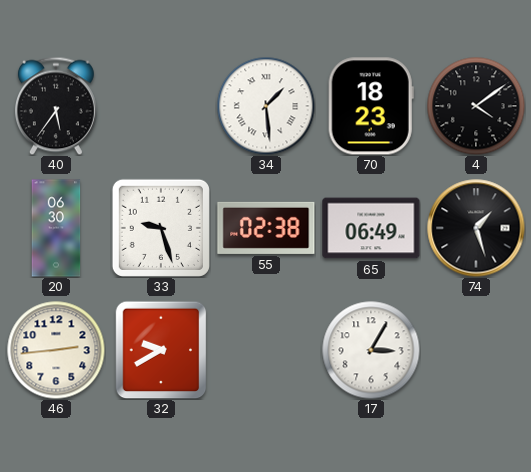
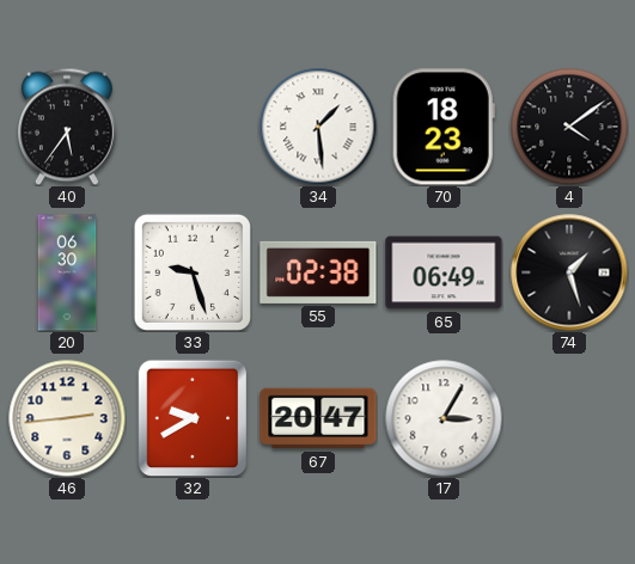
67: none -> 20:47 (318, 418)
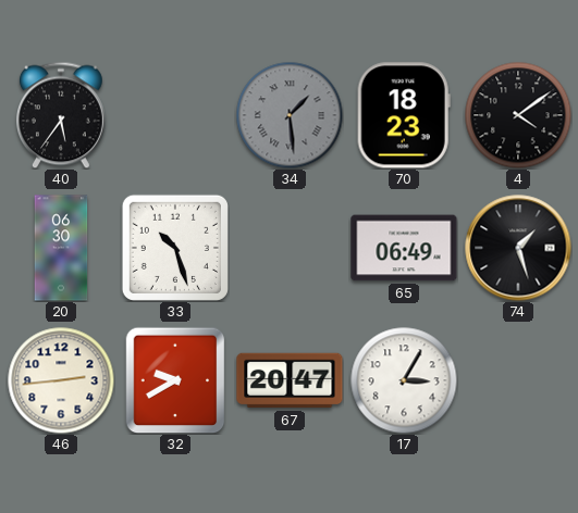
34 dial: white -> grey (290, 115)
33: 9:27 -> 10:27 (175, 248)
55: 02:38 -> none (318, 272)
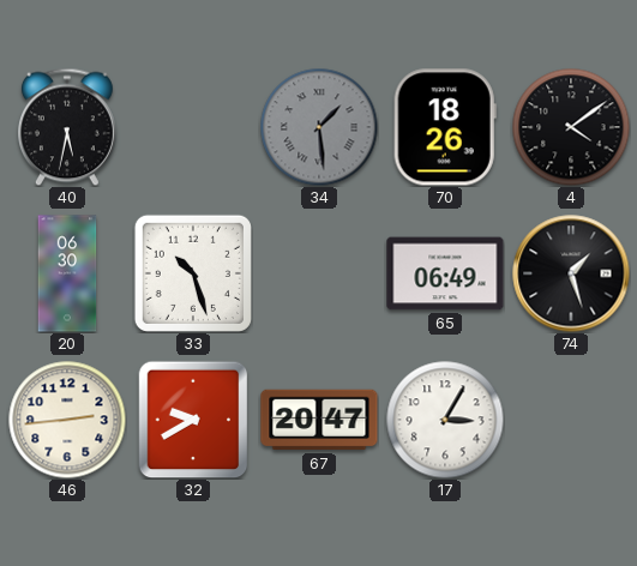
40: 5:36 -> 5:32 (67, 127)
70: 18:23 -> 18:26 (445, 127)
